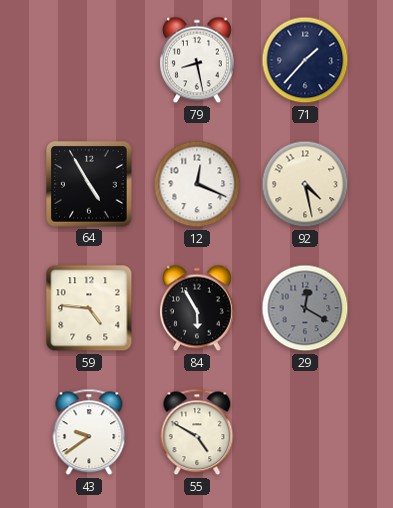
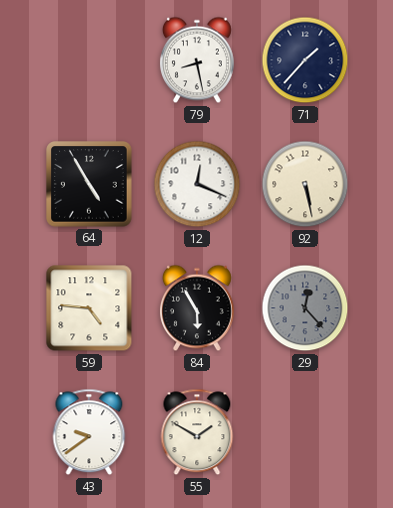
92: 4:28 -> 5:28 (305, 184)
29: 12:20 -> 12:23 (305, 308)
55: 4:50 -> 1:50 (197, 432)
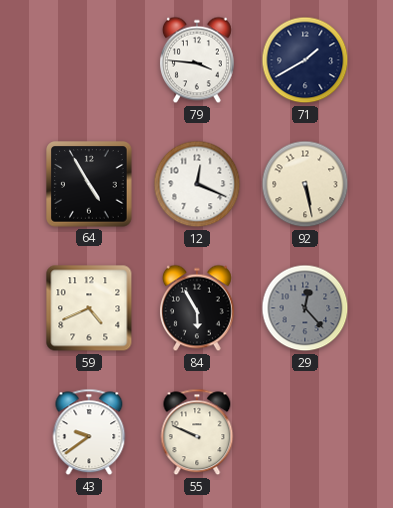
79: 8:28 -> 3:46 (197, 60)
71: 1:37 -> 1:40 (305, 60)
59: 4:46 -> 4:41 (89, 308)
55: 1:50 -> 9:49 (197, 432)
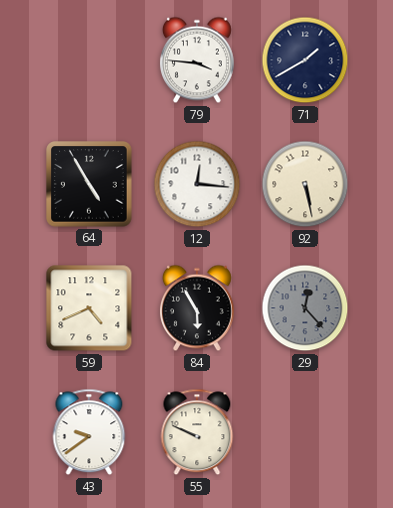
12: 12:19 -> 12:16 (197, 184)
